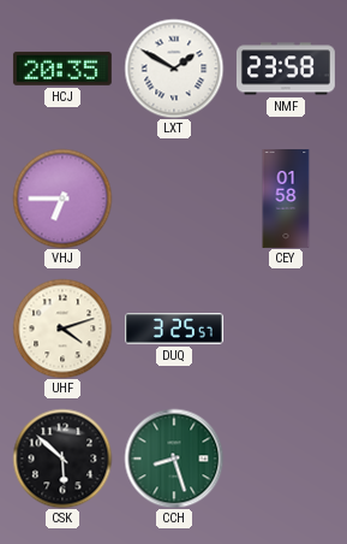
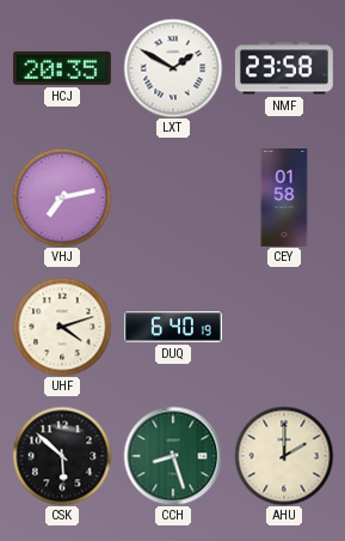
VHJ: 6:45 -> 7:13 (62, 197)
DUQ: 3:25 -> 6:40 (174, 327)
AHU: none -> 2:00 (284, 456)
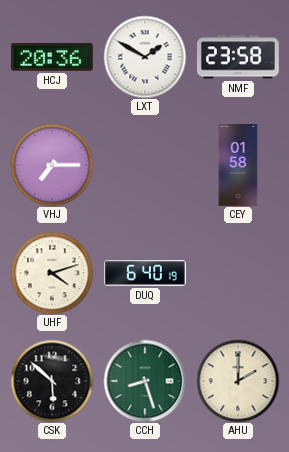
HCJ: 20:35 -> 20:36 (52, 57)
VHJ: 7:13 -> 7:15 (52, 165)
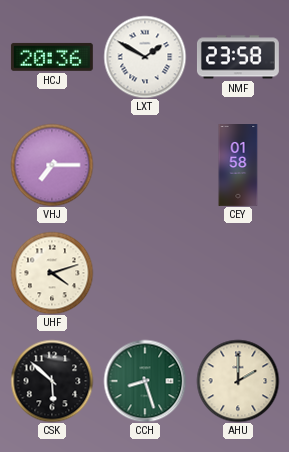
DUQ: 6:40 -> none (146, 273)
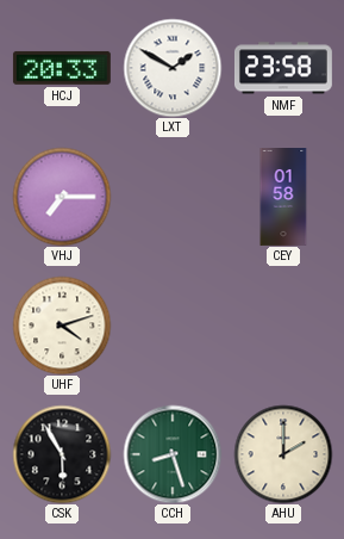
HCJ: 20:36 -> 20:33 (62, 68)
CSK: 5:52 -> 5:55 (62, 454)
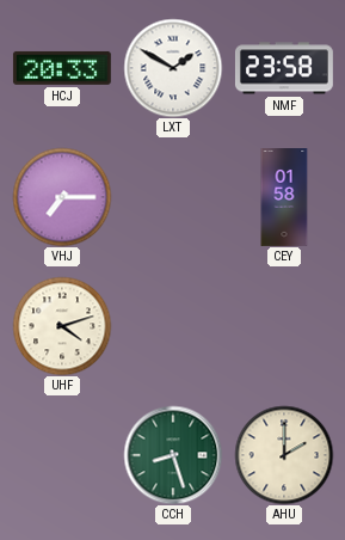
CSK: 5:55 -> none (62, 454)
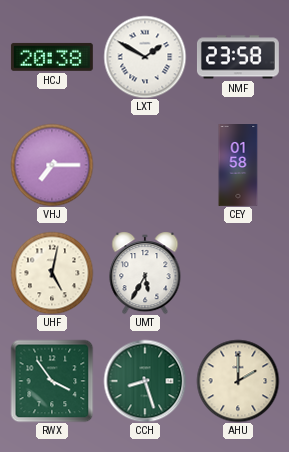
HCJ: 20:33 -> 20:38 (52, 57)
UHF: 4:12 -> 5:02 (52, 273)
UMT: none -> 5:35 (145, 273)
RWX: none -> 3:54 (52, 381)
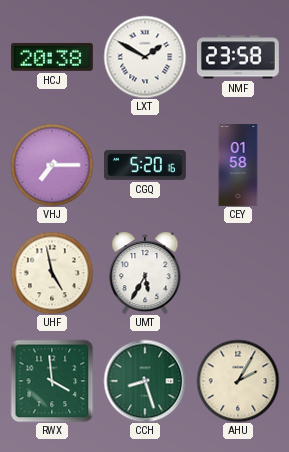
CGQ: none -> 5:20 (145, 165)
UHF: 5:02 -> 4:58 (52, 273)
RWX: 3:54 -> 3:59 (52, 381)
AHU: 2:00 -> 2:05 (238, 381)
